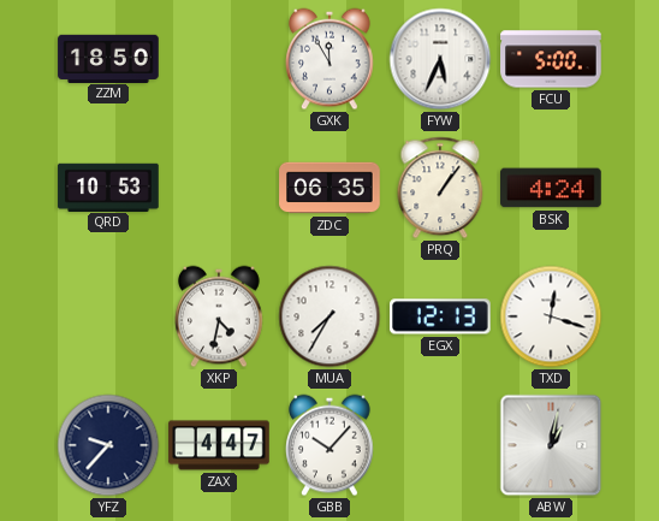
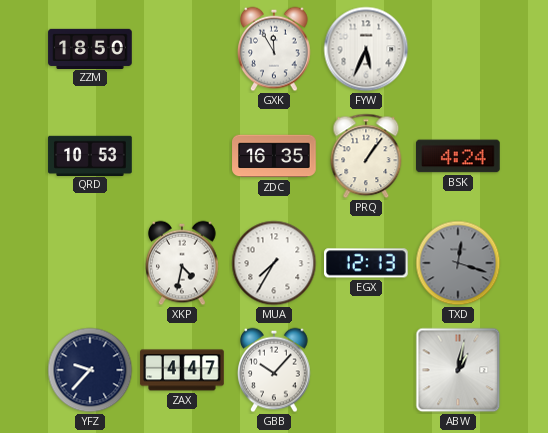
FCU: 5:00 -> none (551, 59)
ZDC: 06:35 -> 16:35 (274, 156)
TXD dial: white -> grey (458, 263)
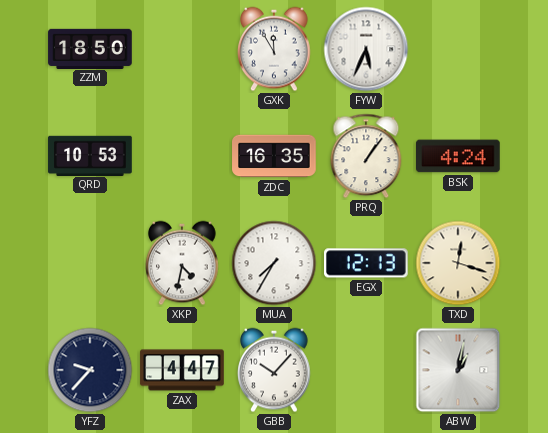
TXD dial: grey -> cream (458, 263)
